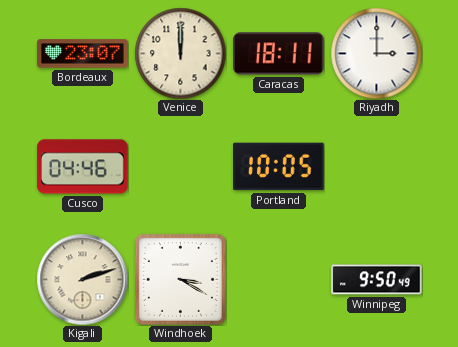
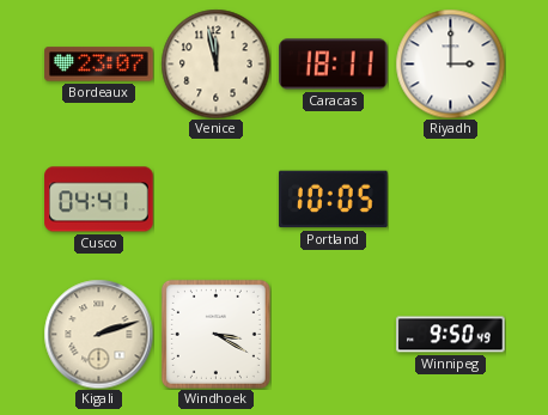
Venice: 12:00 -> 11:58 (215, 63)
Cusco: 04:46 -> 04:41 (99, 200)
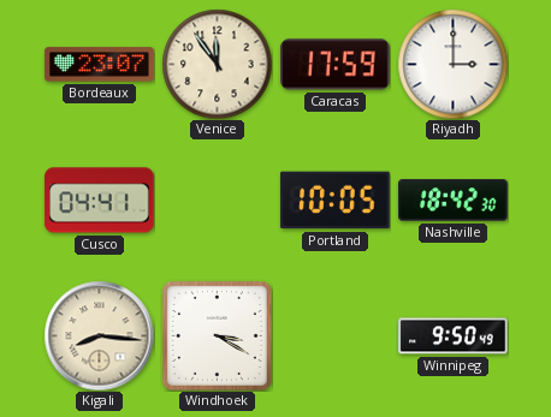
Venice: 11:58 -> 11:54 (217, 64)
Caracas: 18:11 -> 17:59 (336, 65)
Nashville: none -> 18:42 (454, 201)
Kigali: 2:12 -> 8:16 (99, 335)
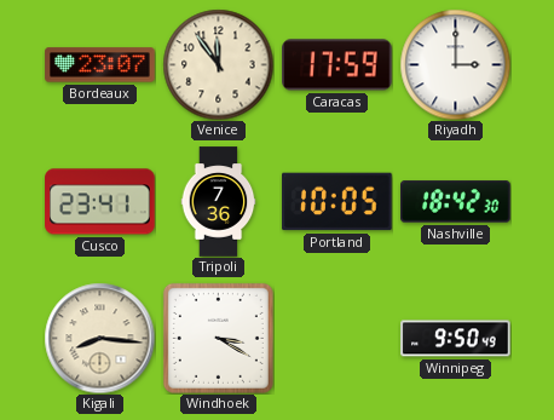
Cusco: 04:41 -> 23:41 (100, 202)
Tripoli: none -> 7:36 (219, 202)
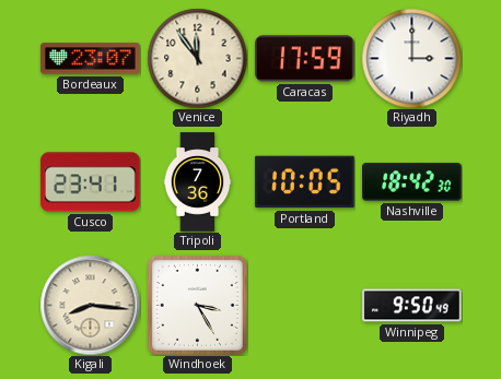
Windhoek: 3:20 -> 3:25 (197, 305)
